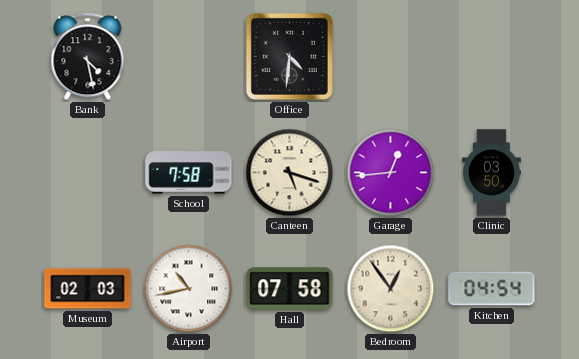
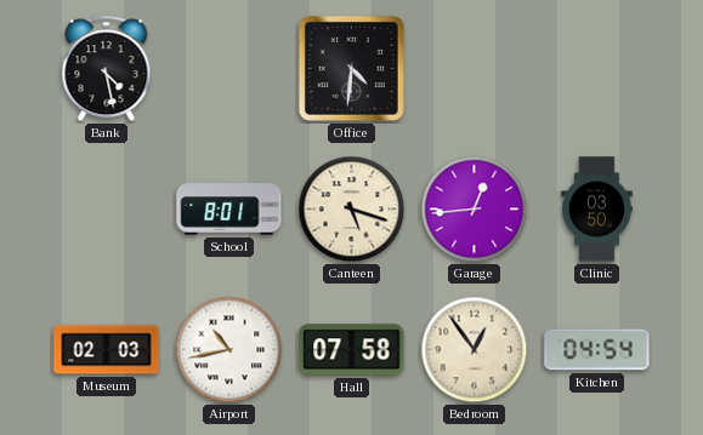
School: 7:58 -> 8:01 (229, 210)
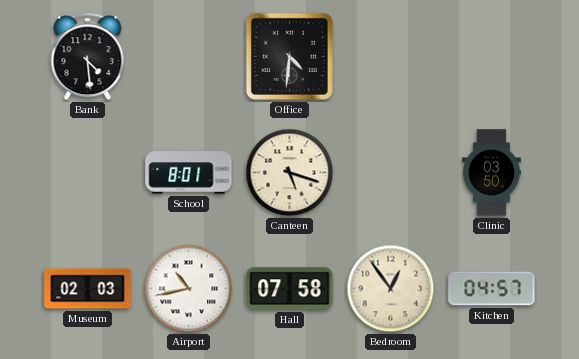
Bank: 4:28 -> 4:29 (88, 57)
Garage: 12:44 -> none (475, 210)
Kitchen: 04:54 -> 04:57 (492, 289)
